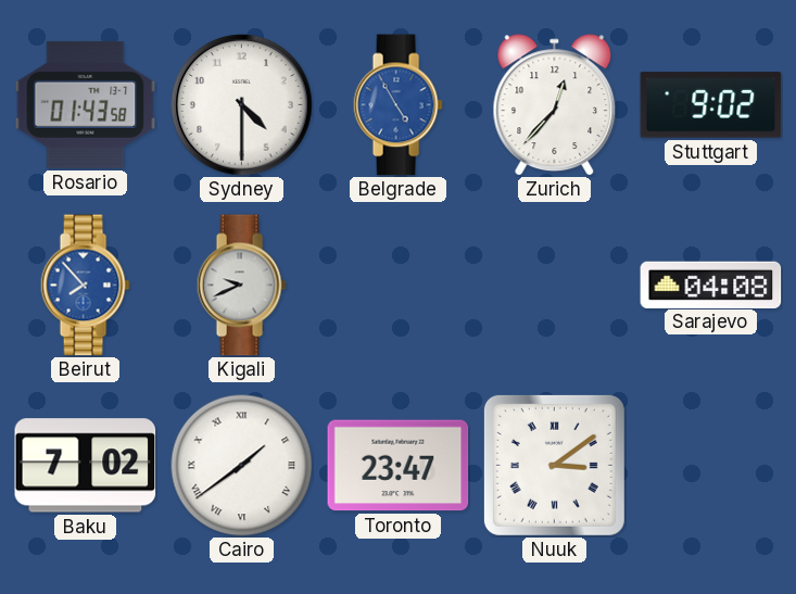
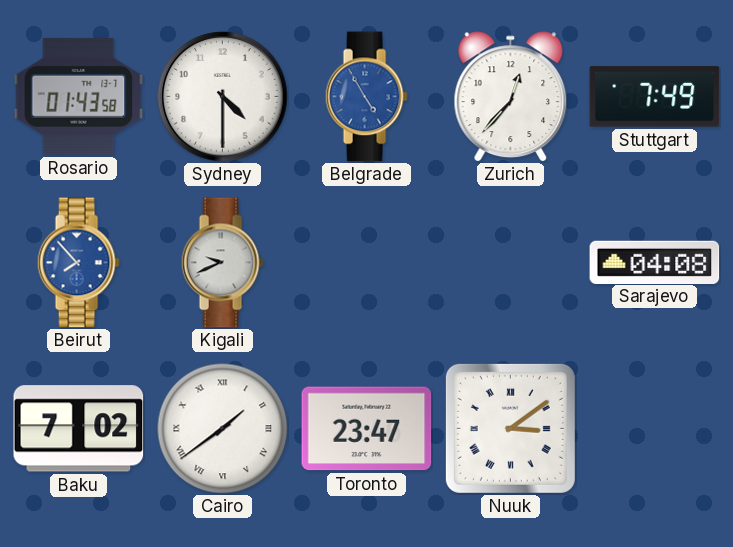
Stuttgart: 9:02 -> 7:49 (655, 97)
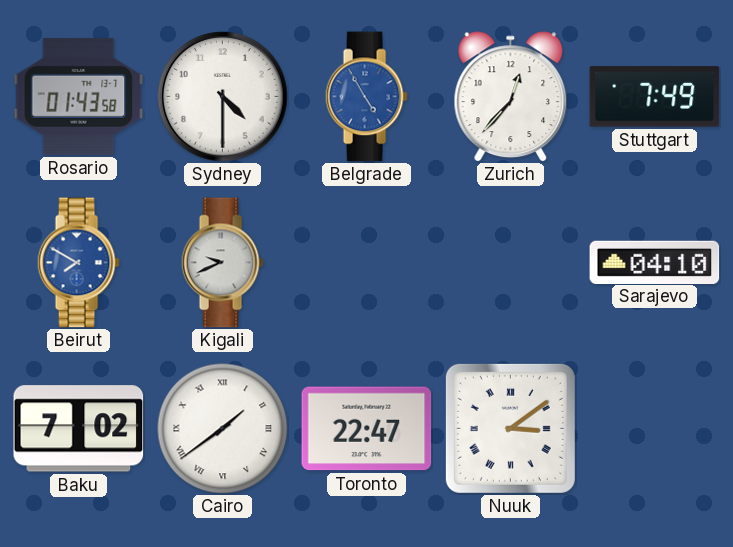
Beirut: 7:53 -> 7:50 (78, 263)
Sarajevo: 04:08 -> 04:10 (655, 262)
Toronto: 23:47 -> 22:47 (367, 429)
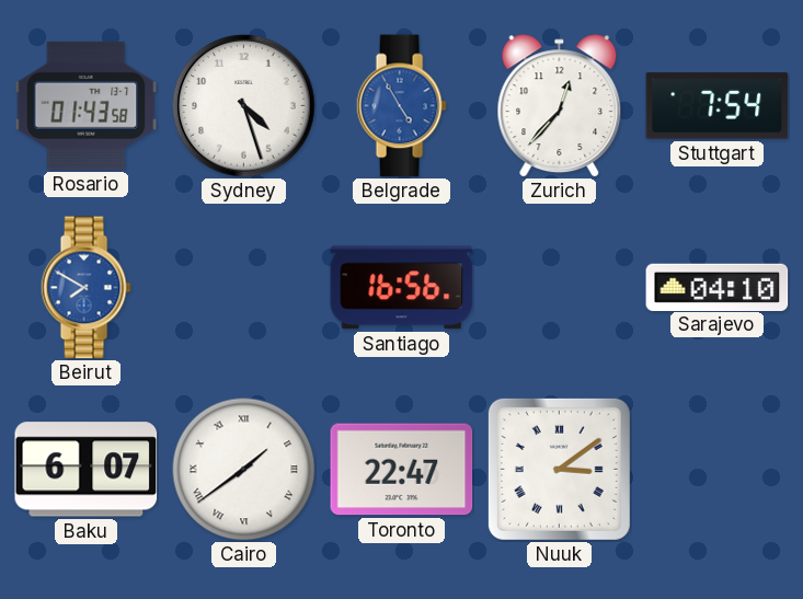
Sydney: 4:30 -> 4:27 (244, 106)
Stuttgart: 7:49 -> 7:54 (718, 106)
Kigali: 9:41 -> none (222, 263)
Santiago: none -> 16:56 (402, 288)
Baku: 7:02 -> 6:07 (87, 470)
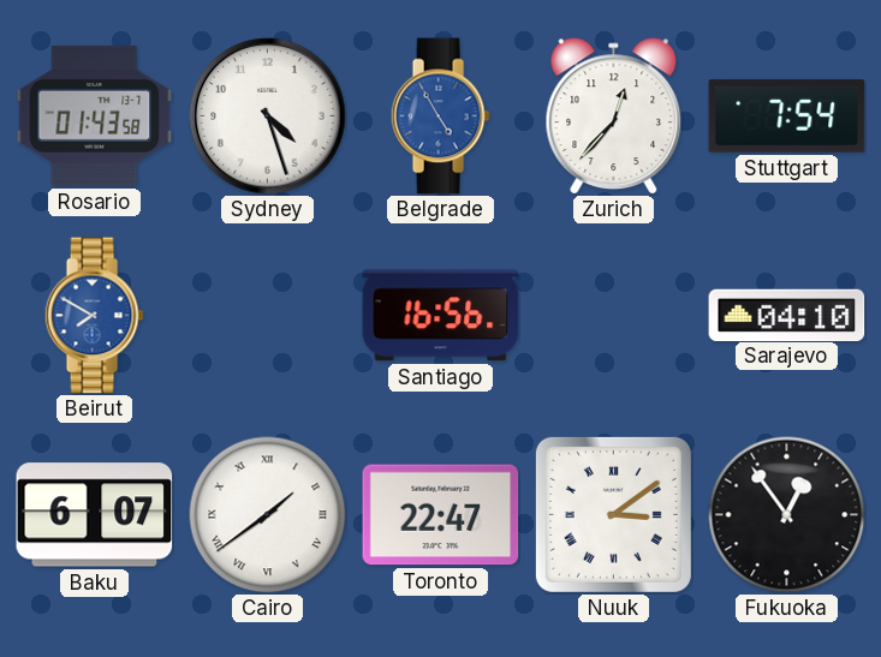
Fukuoka: none -> 12:54 (787, 515)
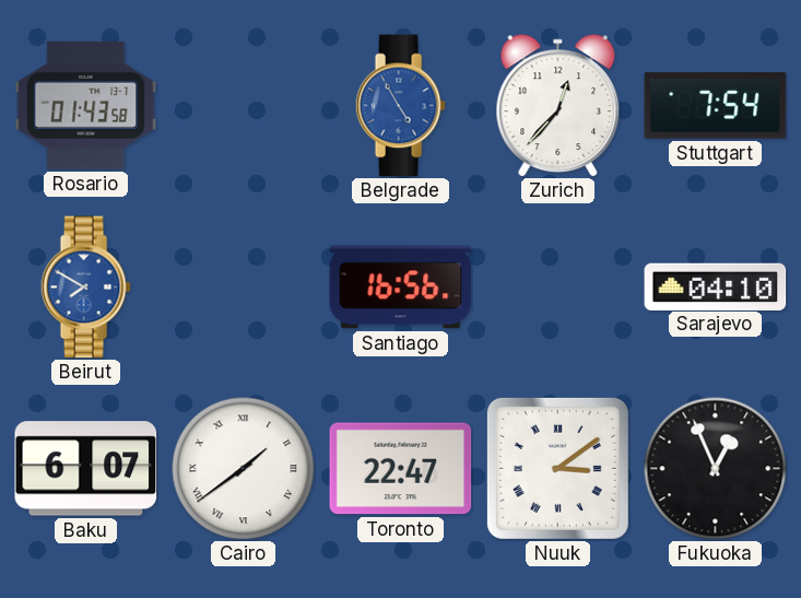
Sydney: 4:27 -> none (268, 117)
Fukuoka: 12:54 -> 12:56 (716, 469)
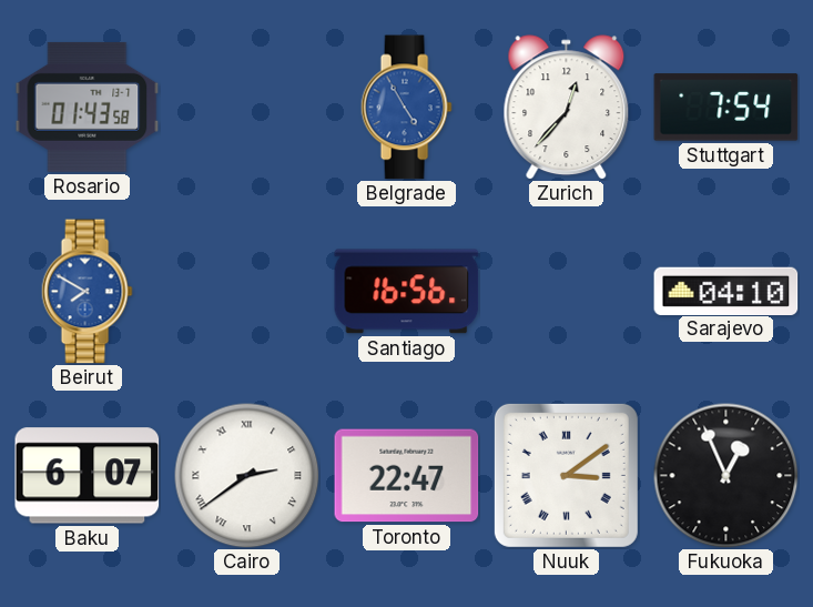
Cairo: 1:39 -> 2:39 (247, 476)
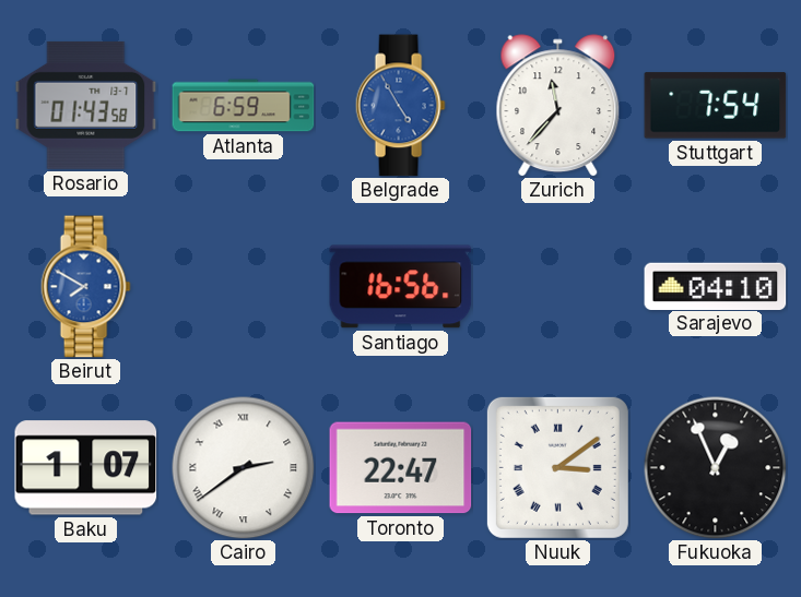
Atlanta: none -> 6:59 (244, 106)
Zurich: 12:37 -> 11:37 (558, 106)
Baku: 6:07 -> 1:07 (86, 468)
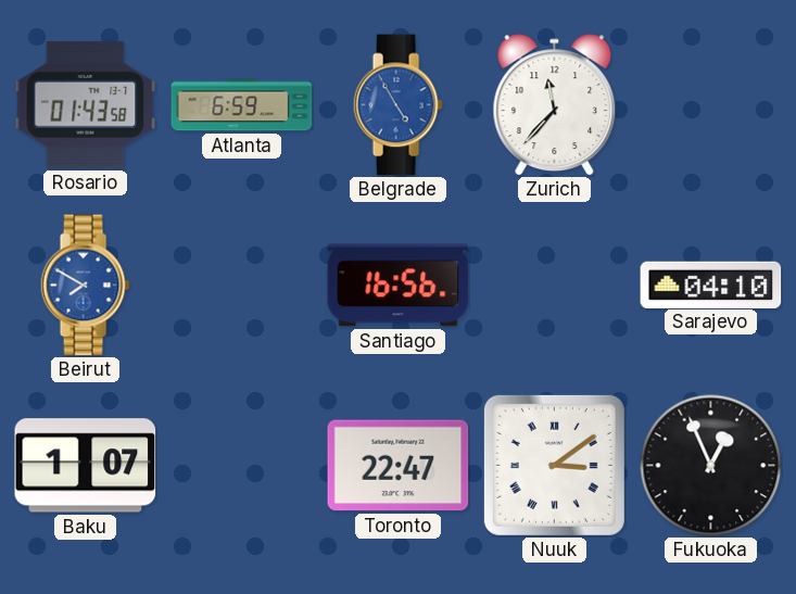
Stuttgart: 7:54 -> none (716, 106)
Cairo: 2:39 -> none (244, 468)
